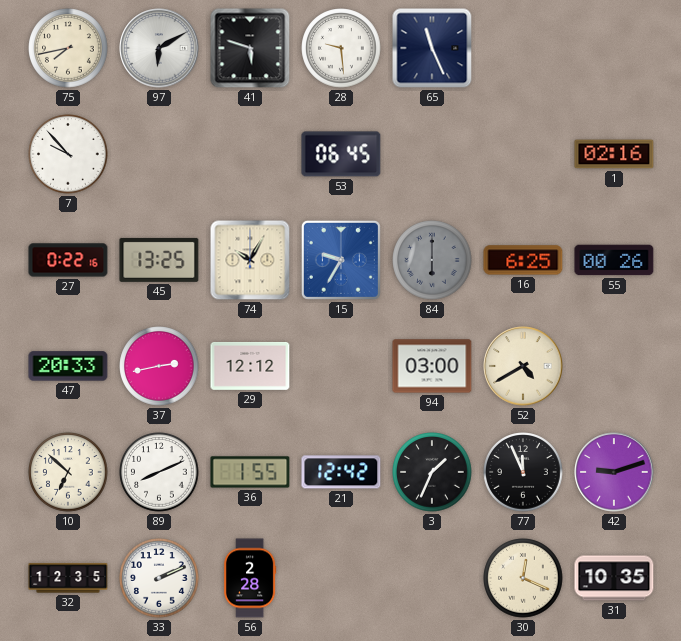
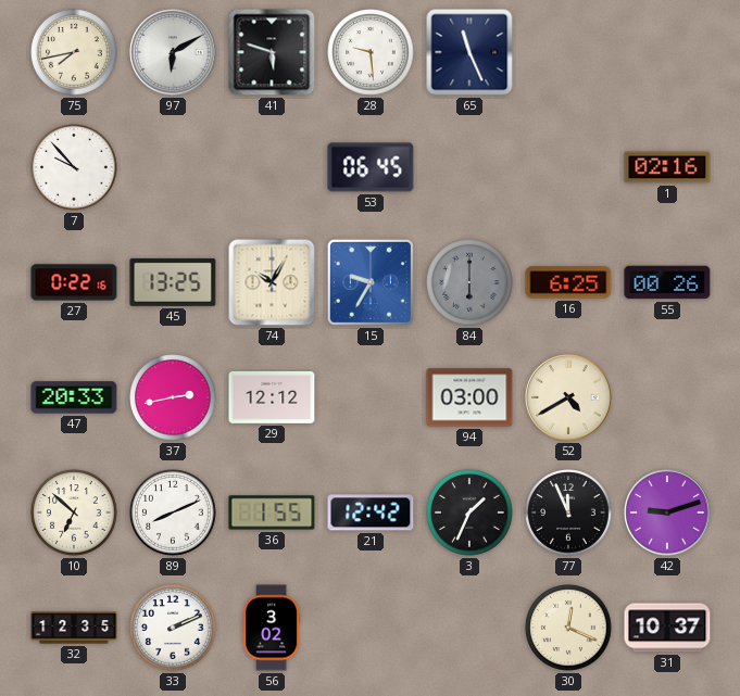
56: 2:28 -> 3:02 (272, 628)
31: 10:35 -> 10:37 (667, 628)
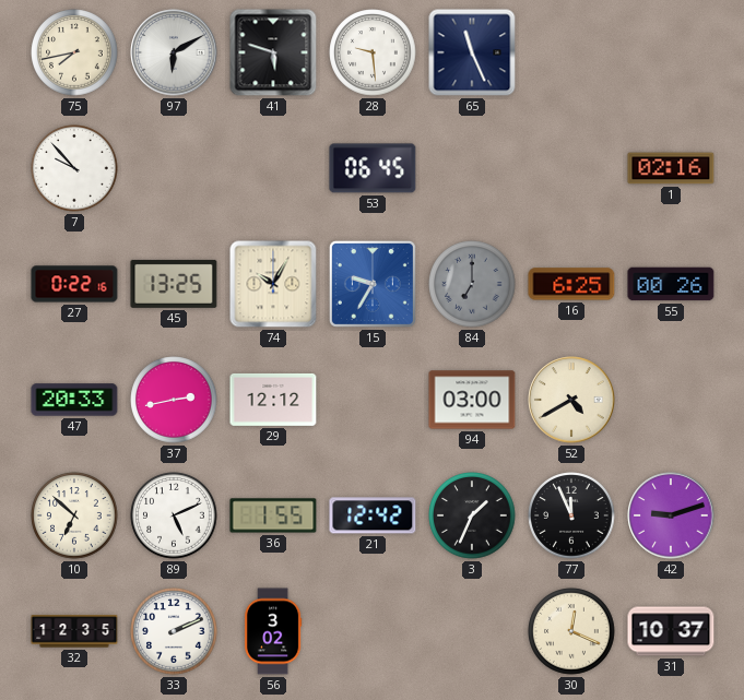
84: 6:00 -> 7:00 (472, 284)
89: 8:11 -> 5:11 (174, 515)
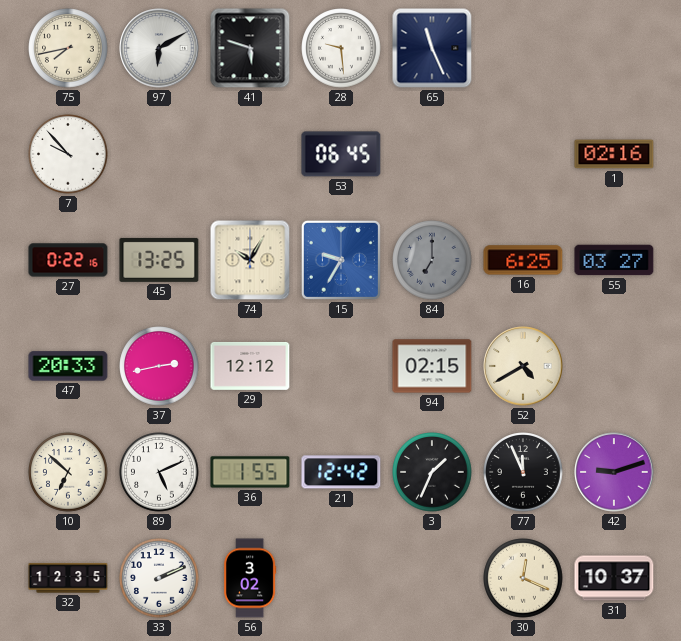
55: 00:26 -> 03:27 (614, 260)
94: 03:00 -> 02:15 (432, 366)
